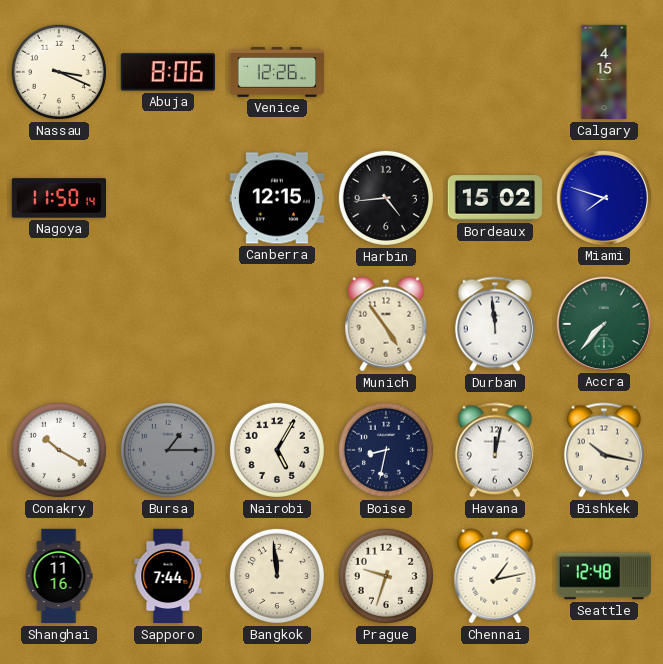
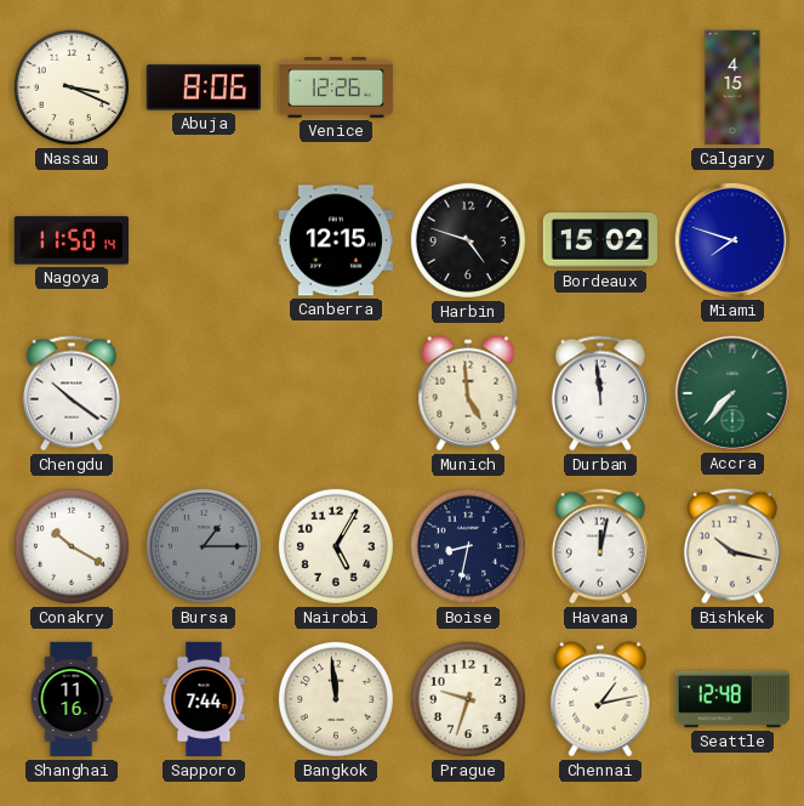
Harbin: 4:44 -> 4:48 (468, 240)
Chengdu: none -> 10:21 (72, 393)
Munich: 4:54 -> 4:59 (468, 393)
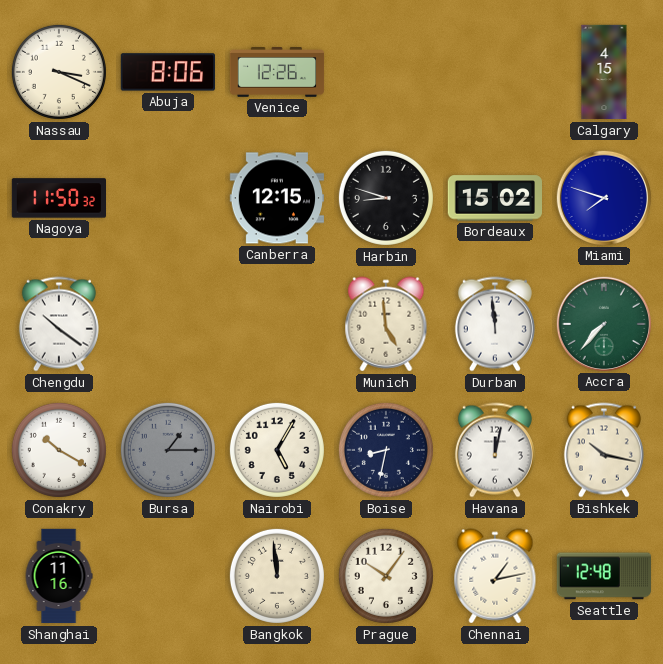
Nagoya: 11:50:14 -> 11:50:32 (59, 198)
Harbin: 4:48 -> 8:48 (386, 198)
Sapporo: 7:44 -> none (204, 699)
Prague: 9:33 -> 10:06 (386, 576)
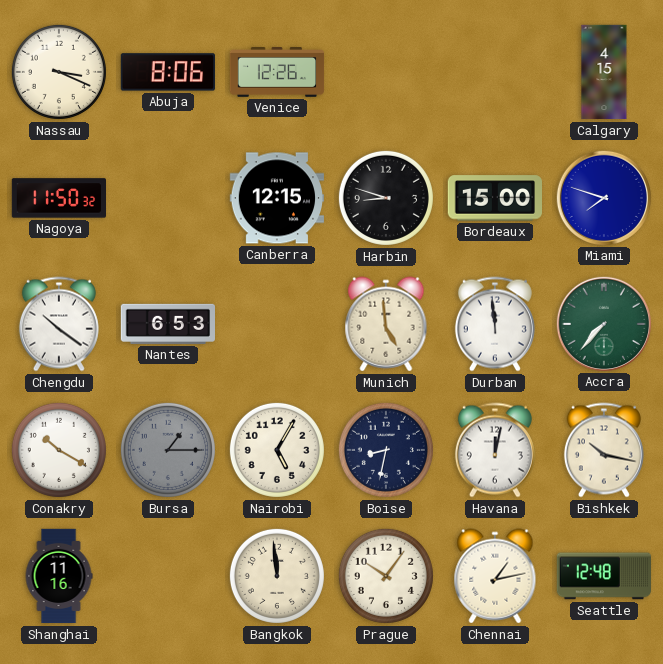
Bordeaux: 15:02 -> 15:00 (494, 198)
Nantes: none -> 6:53 (167, 324)
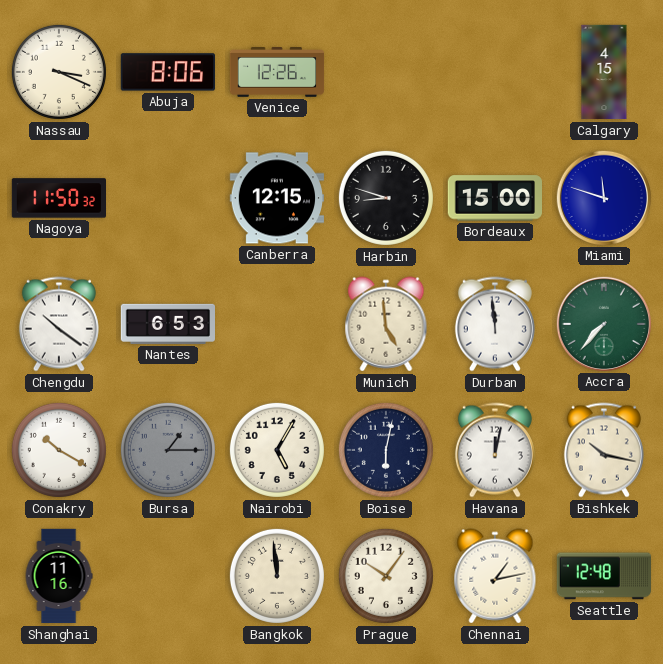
Miami: 7:48 -> 11:48 (603, 197)
Boise: 8:32 -> 6:02 (386, 450)
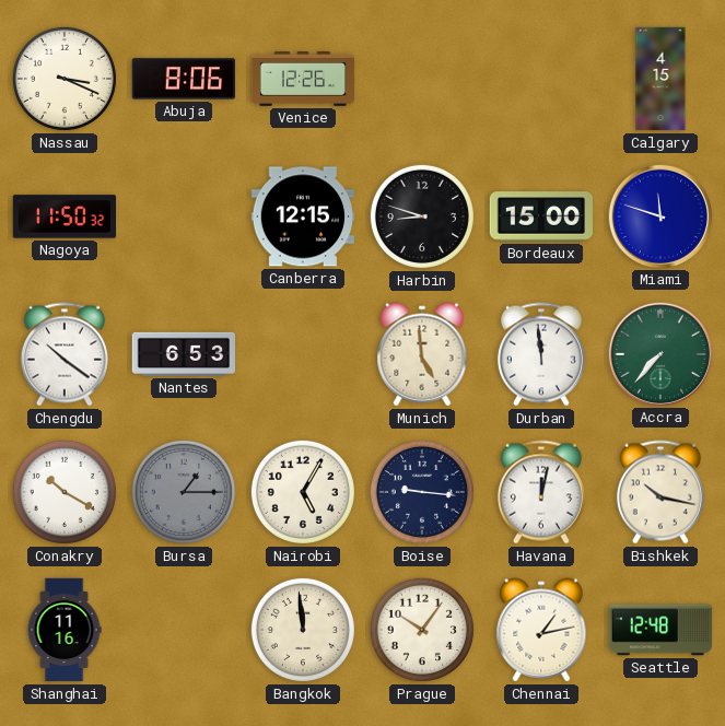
Boise: 6:02 -> 9:16 (422, 492)
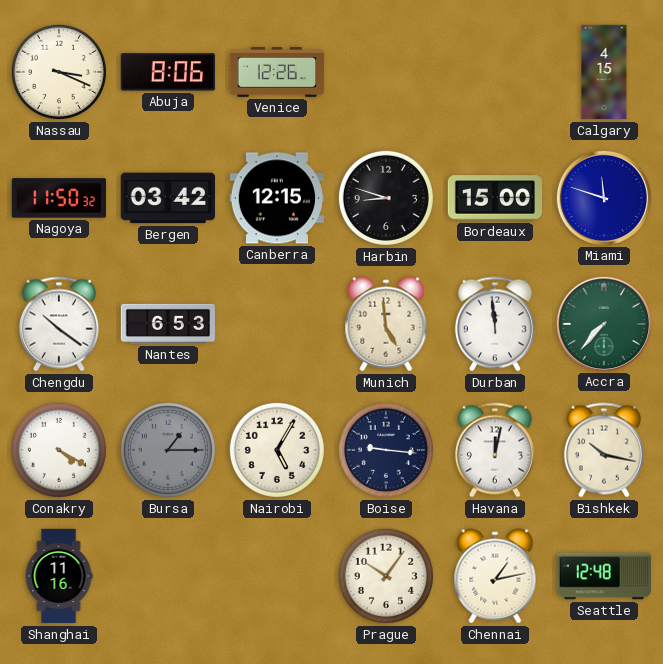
Bergen: none -> 03:42 (168, 198)
Conakry: 10:20 -> 4:20 (59, 450)
Bangkok: 11:59 -> none (303, 630)
